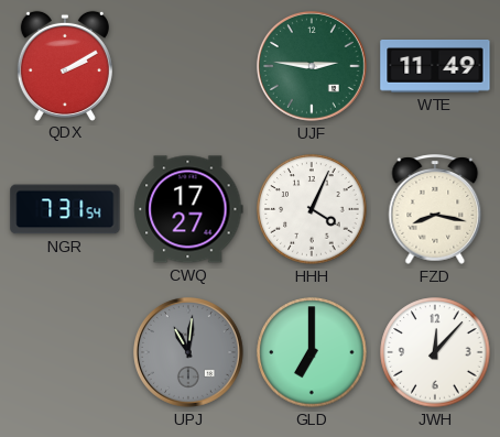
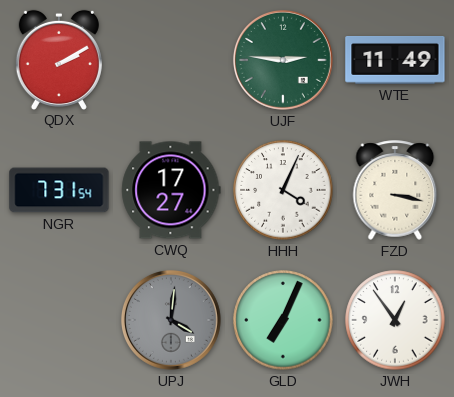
FZD: 8:17 -> 3:17 (395, 190)
UPJ: 11:01 -> 4:01 (171, 320)
GLD: 7:00 -> 7:04 (283, 320)
JWH: 12:07 -> 12:54 (395, 320)
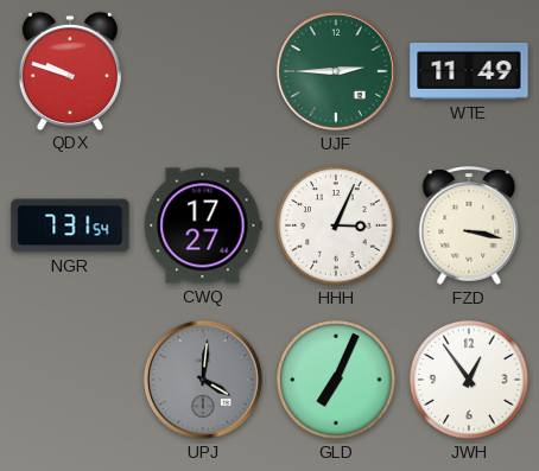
QDX: 2:10 -> 9:48 (70, 70)
UJF: 2:46 -> 2:45 (336, 71)
HHH: 4:04 -> 3:04 (336, 225)
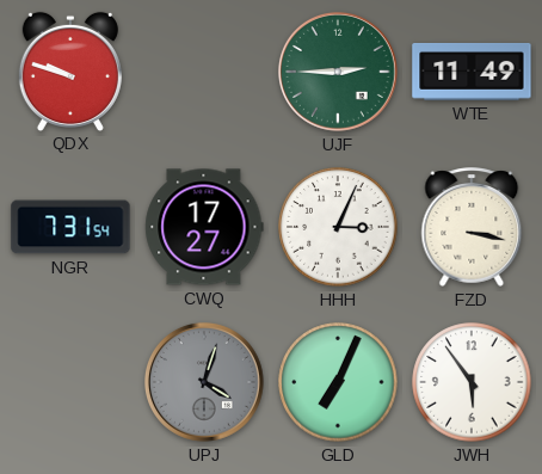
UPJ: 4:01 -> 4:03 (204, 382)
JWH: 12:54 -> 5:54 (472, 382)
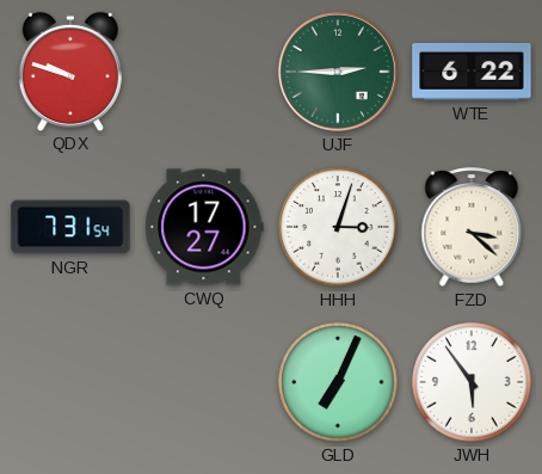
WTE: 11:49 -> 6:22 (472, 73)
HHH: 3:04 -> 3:03 (338, 227)
FZD: 3:17 -> 3:22 (472, 227)
UPJ: 4:03 -> none (204, 382)
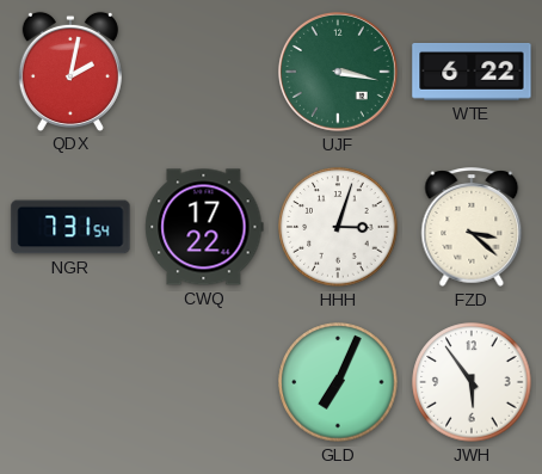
QDX: 9:48 -> 2:02 (70, 70)
UJF: 2:45 -> 3:17 (338, 72)
CWQ: 17:27 -> 17:22 (204, 227)
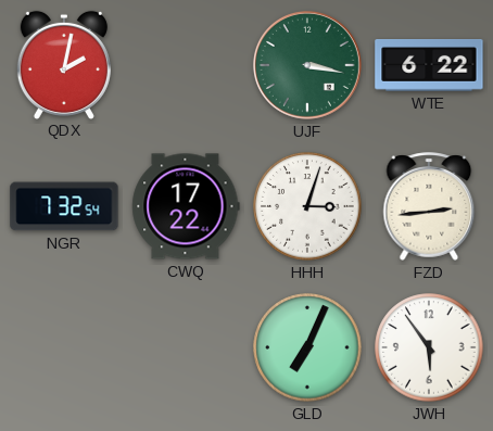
NGR: 7:31 -> 7:32 (64, 206)
FZD: 3:22 -> 2:44 (429, 206)
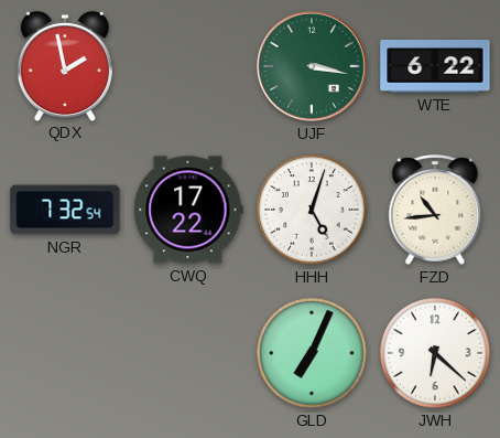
QDX: 2:02 -> 1:58 (65, 65)
HHH: 3:03 -> 5:03 (312, 210)
FZD: 2:44 -> 10:44 (435, 210)
JWH: 5:54 -> 6:22 (435, 353)
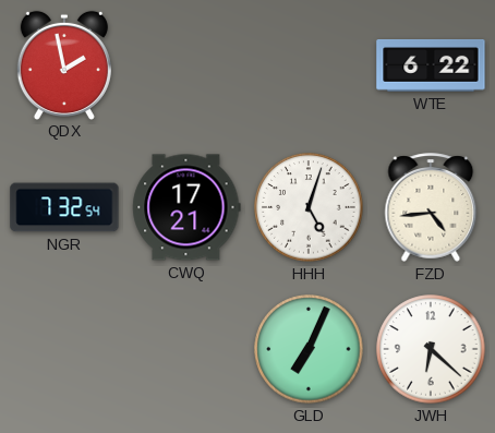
UJF: 3:17 -> none (312, 66)
CWQ: 17:22 -> 17:21 (186, 207)
FZD: 10:44 -> 4:44 (431, 207)
